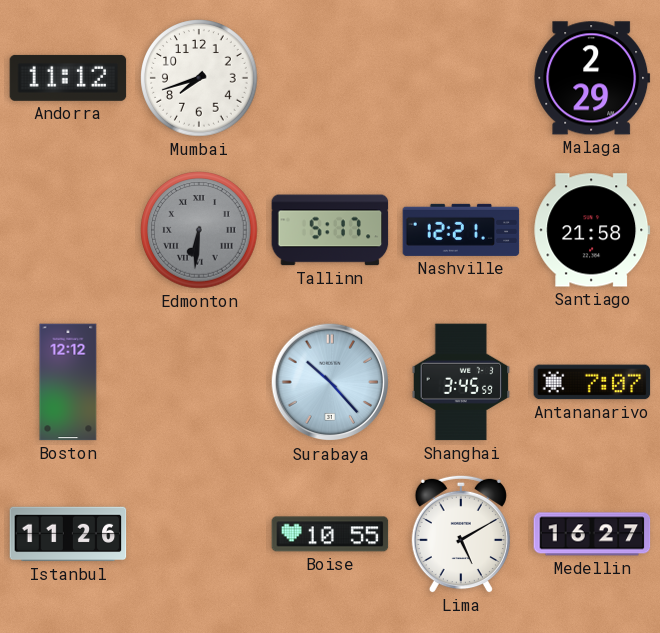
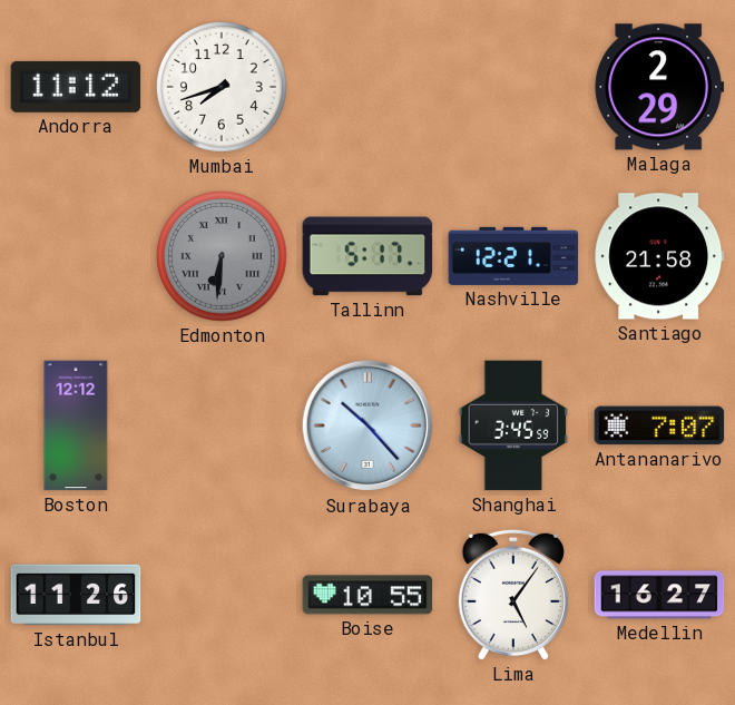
Lima: 5:10 -> 5:06 (513, 595)
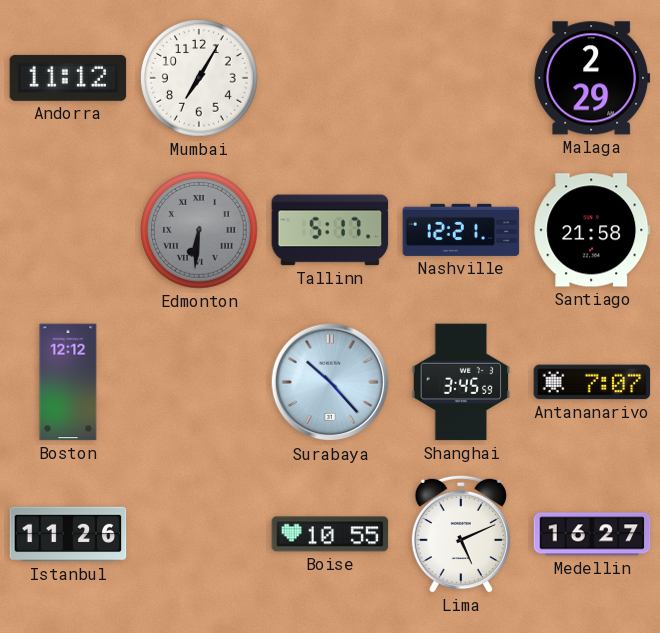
Mumbai: 7:42 -> 7:05 (199, 78)
Lima: 5:06 -> 5:11 (461, 534)
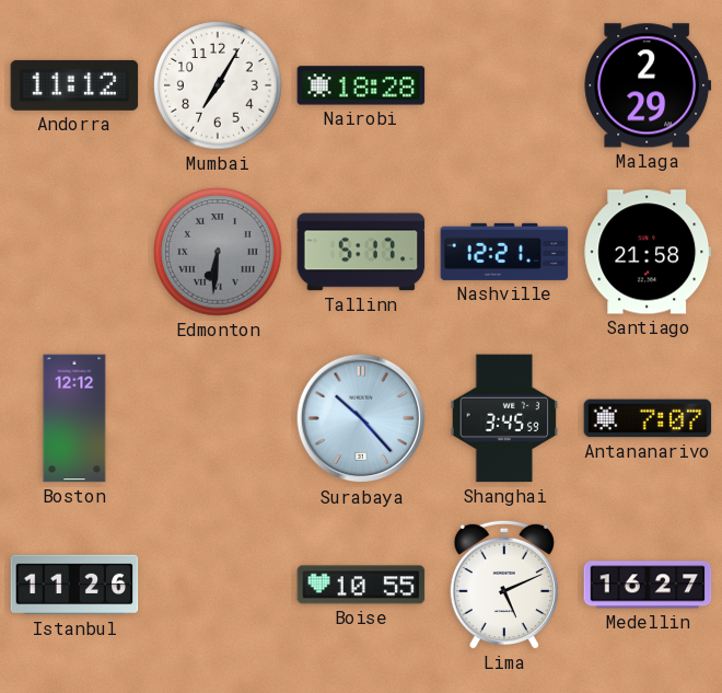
Nairobi: none -> 18:28 (361, 85)
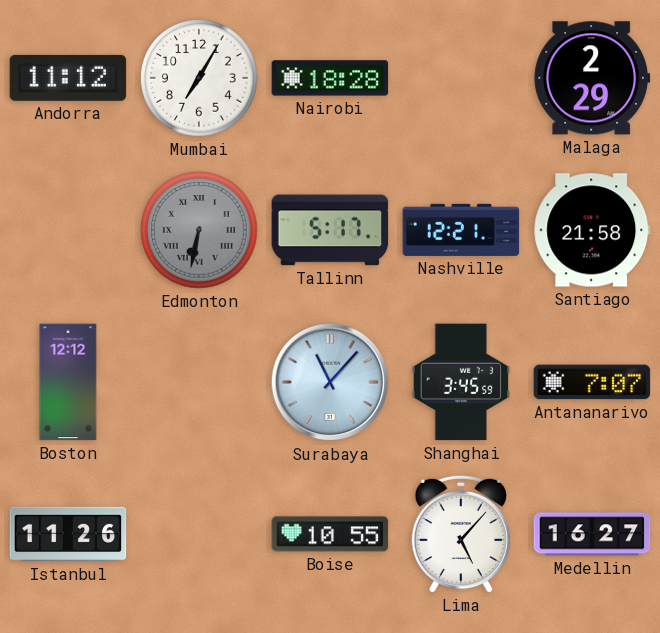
Edmonton: 6:31 -> 6:32 (199, 230)
Surabaya: 10:23 -> 11:07 (330, 382)
Lima: 5:11 -> 5:07 (461, 534)
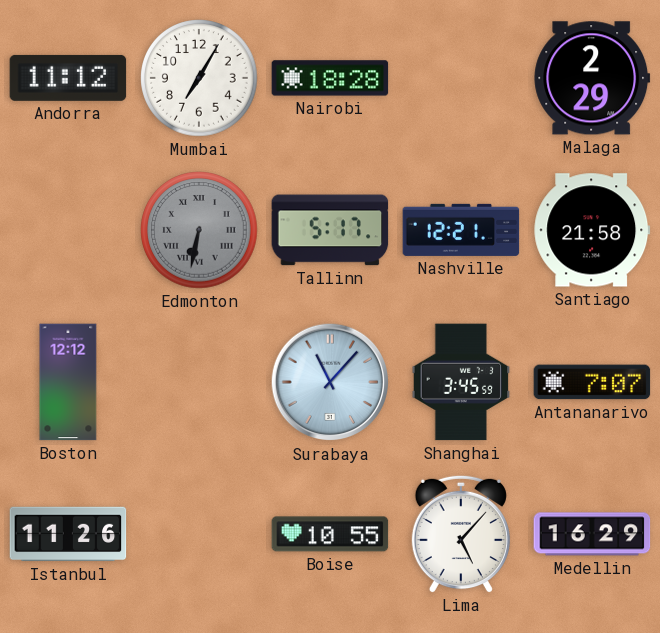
Medellin: 16:27 -> 16:29 (592, 534)
